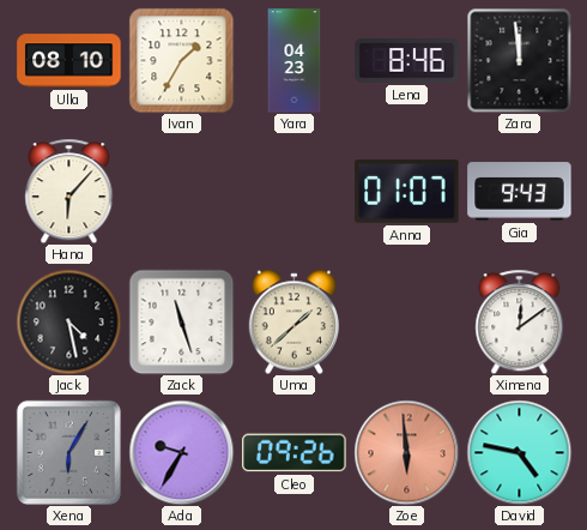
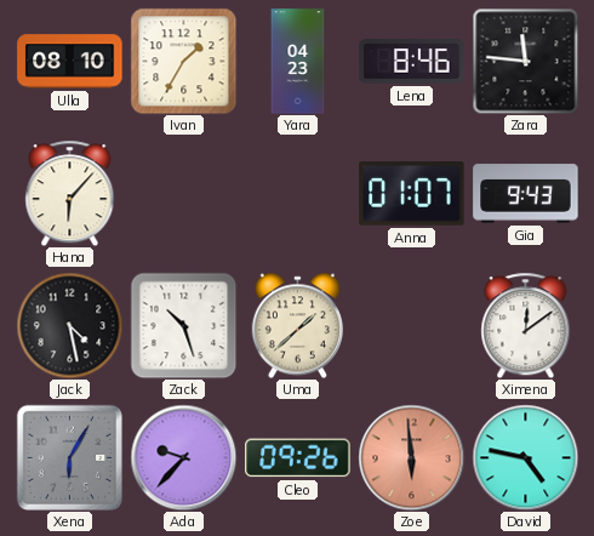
Zara: 11:59 -> 11:46 (525, 61)
Zack: 11:27 -> 10:27 (183, 325)
Ada: 9:35 -> 9:37 (183, 457)
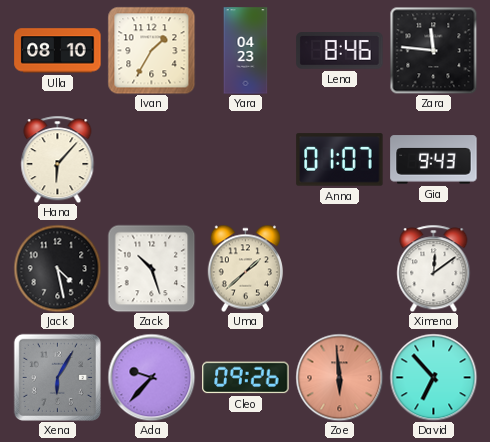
David: 4:47 -> 6:53 (433, 377)
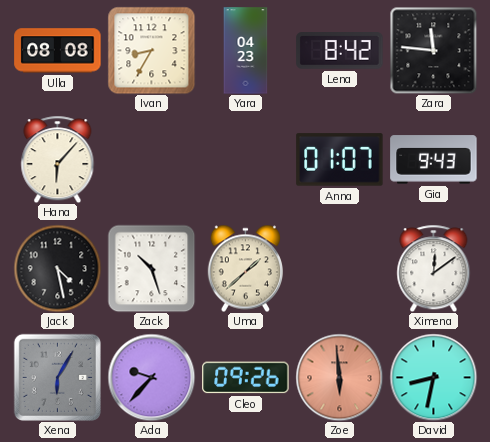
Ulla: 08:10 -> 08:08 (58, 51)
Ivan: 1:35 -> 8:35 (151, 50)
Lena: 8:46 -> 8:42 (340, 51)
David: 6:53 -> 8:32 (433, 377)
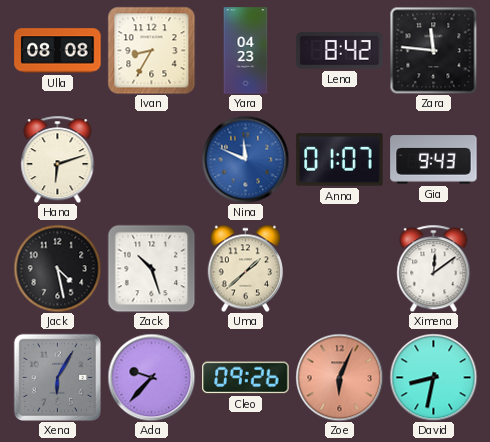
Hana: 6:07 -> 6:12 (58, 159)
Nina: none -> 11:49 (245, 159)
Zoe: 5:59 -> 6:04 (339, 377)
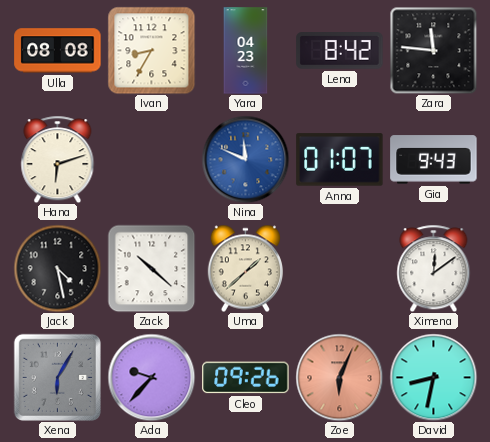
Zack: 10:27 -> 10:22 (151, 268)
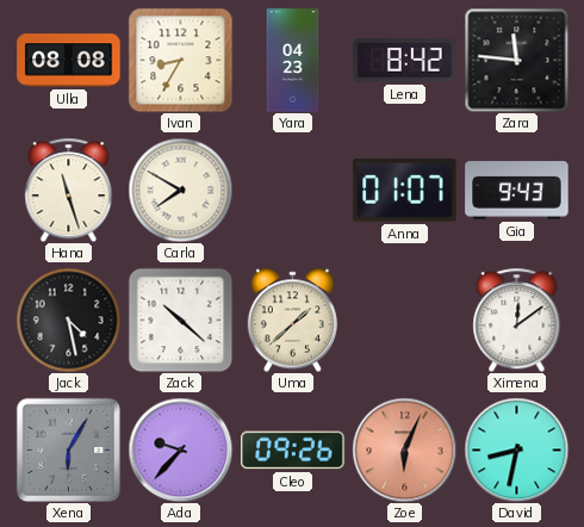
Hana: 6:12 -> 11:27 (69, 190)
Carla: none -> 7:50 (180, 190)
Nina: 11:49 -> none (245, 159)
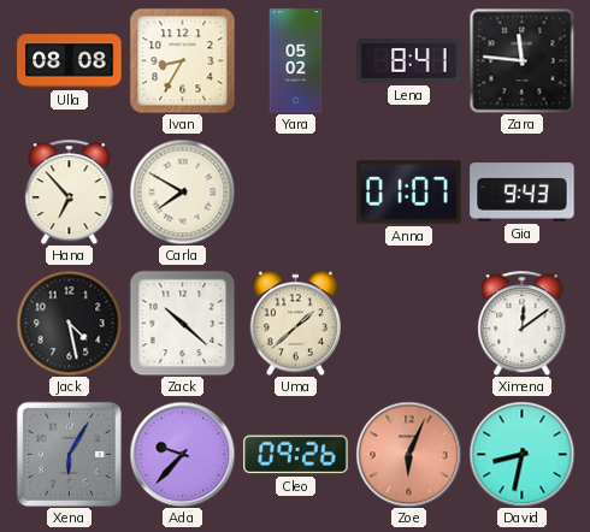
Yara: 04:23 -> 05:02 (296, 61)
Lena: 8:42 -> 8:41 (409, 61)
Hana: 11:27 -> 6:53 (70, 191)
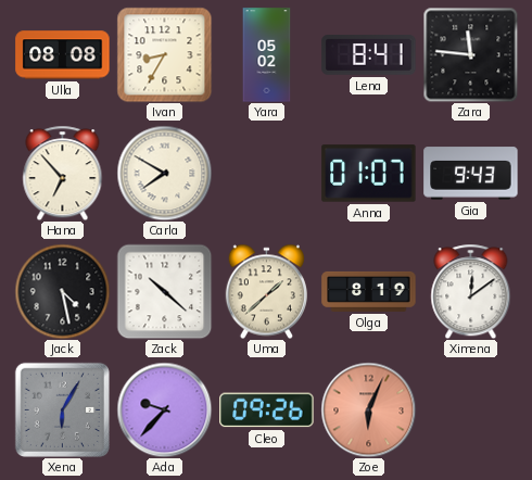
Olga: none -> 8:19 (369, 291)
David: 8:32 -> none (521, 454)
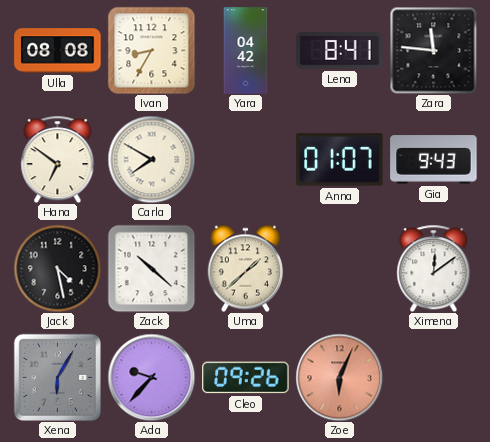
Yara: 05:02 -> 04:42 (246, 51)
Hana: 6:53 -> 6:51 (58, 159)
Olga: 8:19 -> none (369, 291)
